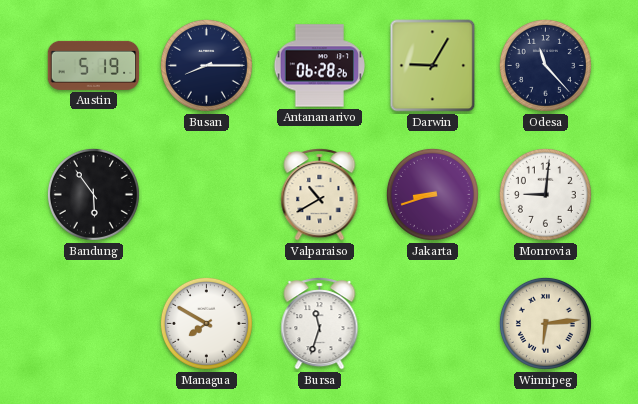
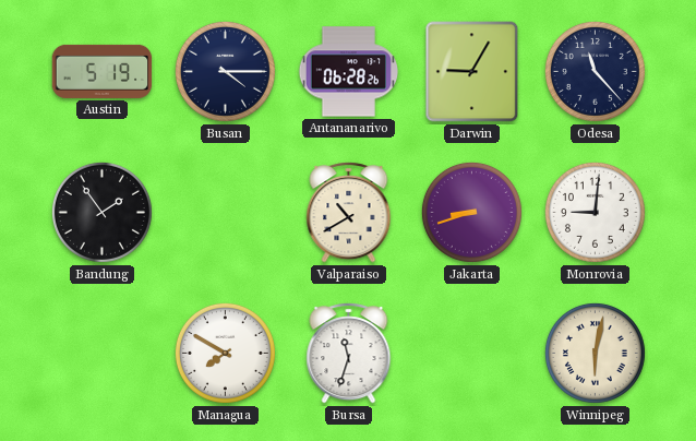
Busan: 8:15 -> 4:15 (225, 71)
Bandung: 5:54 -> 1:54 (101, 212)
Winnipeg: 6:14 -> 6:02 (595, 353)
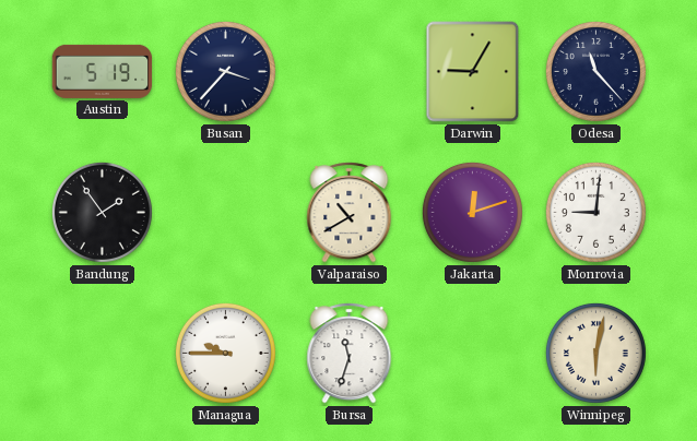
Busan: 4:15 -> 3:37 (225, 71)
Antananarivo: 06:28 -> none (348, 72)
Jakarta: 8:42 -> 12:12 (472, 212)
Managua: 7:50 -> 9:45 (225, 353)
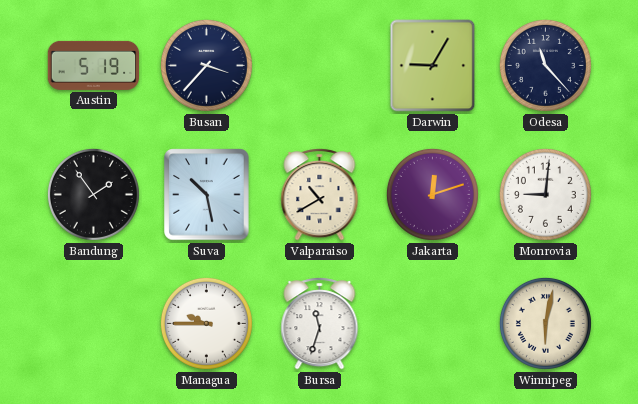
Suva: none -> 10:28 (207, 195)
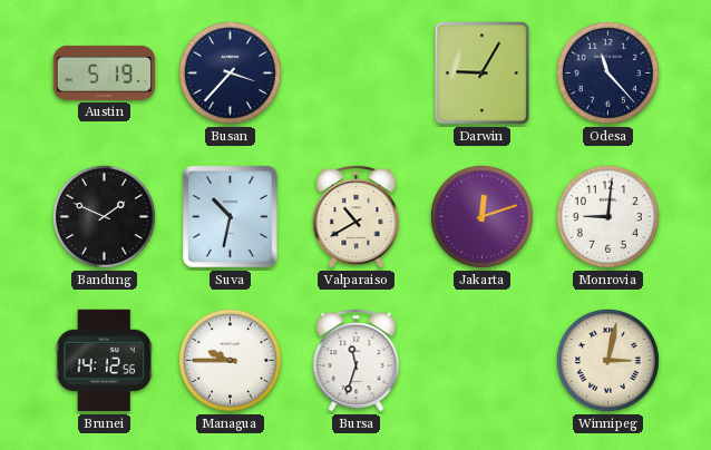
Bandung: 1:54 -> 1:49 (104, 216)
Suva: 10:28 -> 10:32 (231, 217)
Brunei: none -> 14:12 (105, 361)
Winnipeg: 6:02 -> 3:02 (607, 360)
